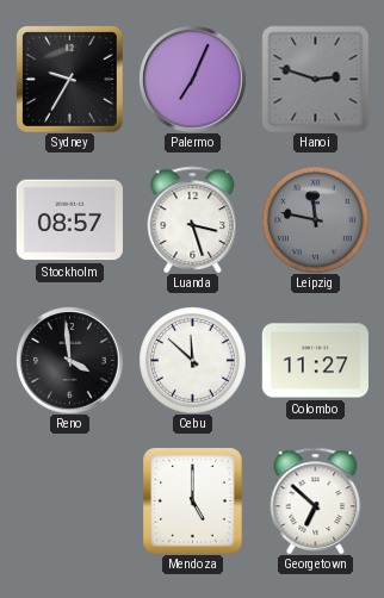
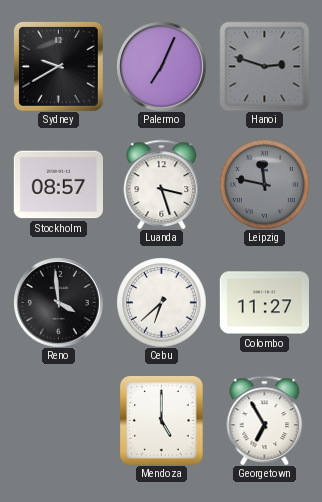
Sydney: 9:35 -> 9:40 (58, 66)
Cebu: 11:52 -> 6:38 (161, 302)
Georgetown: 6:52 -> 6:55 (265, 420)
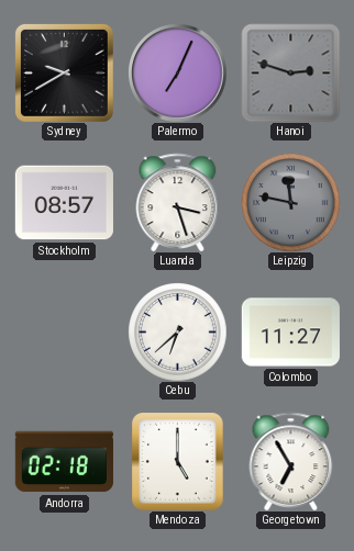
Reno: 3:59 -> none (58, 302)
Andorra: none -> 02:18 (64, 462)
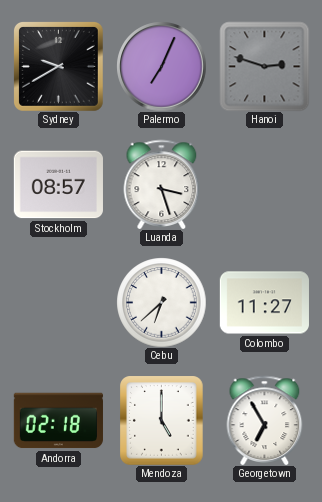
Leipzig: 11:47 -> none (290, 202)
